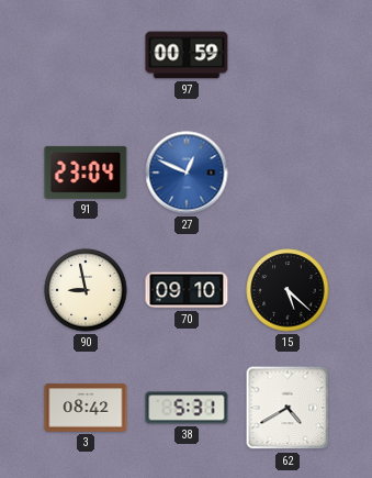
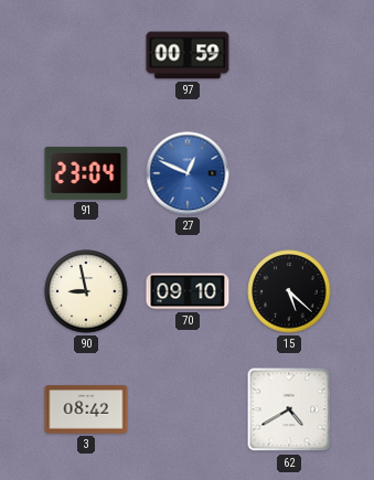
38: 5:31 -> none (187, 408)
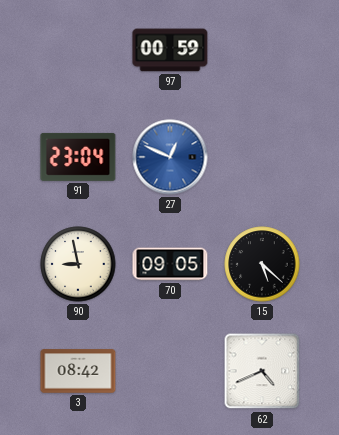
70: 09:10 -> 09:05 (170, 264)
62: 4:40 -> 4:41 (262, 371)
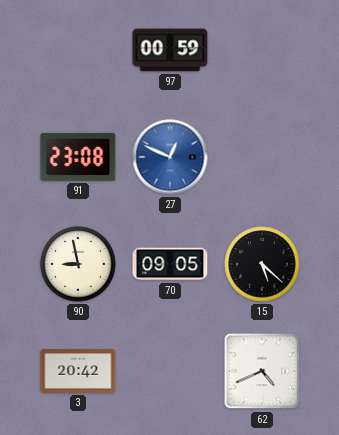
91: 23:04 -> 23:08 (78, 157)
3: 08:42 -> 20:42 (78, 371)
